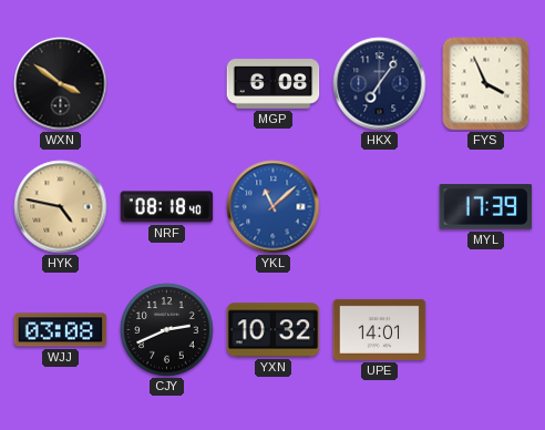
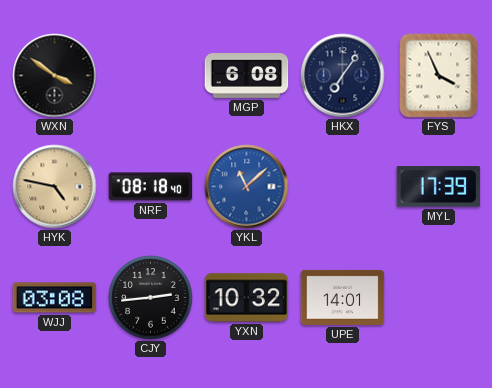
CJY: 2:41 -> 2:44 (151, 298)
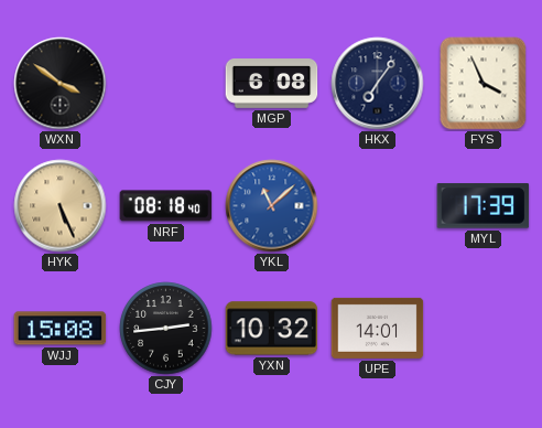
HYK: 4:47 -> 5:26 (61, 206)
WJJ: 03:08 -> 15:08 (61, 329)
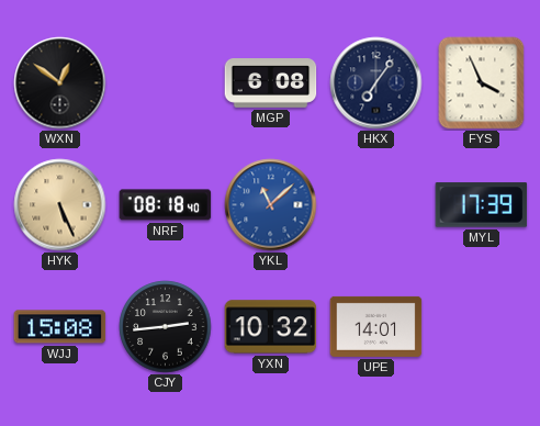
WXN: 3:51 -> 12:51 (60, 83)
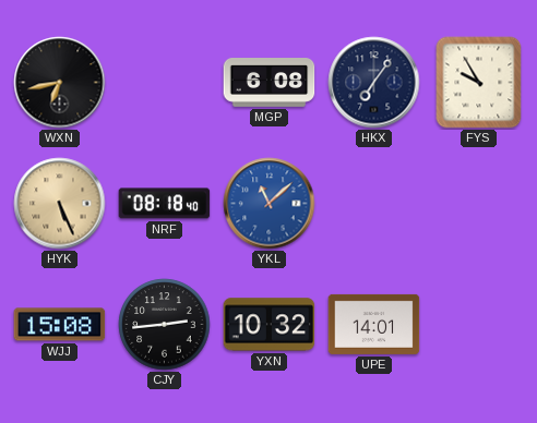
WXN: 12:51 -> 6:43 (60, 83)
FYS: 3:56 -> 9:55 (479, 83)
MYL: 17:39 -> none (482, 205)
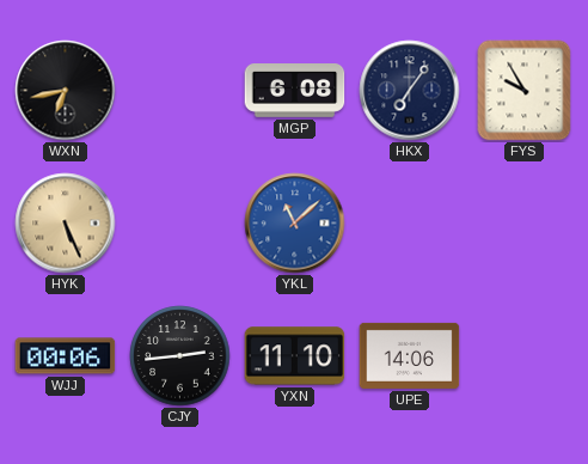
NRF: 08:18 -> none (165, 204)
WJJ: 15:08 -> 00:06 (66, 356)
YXN: 10:32 -> 11:10 (295, 356)
UPE: 14:01 -> 14:06 (410, 355)
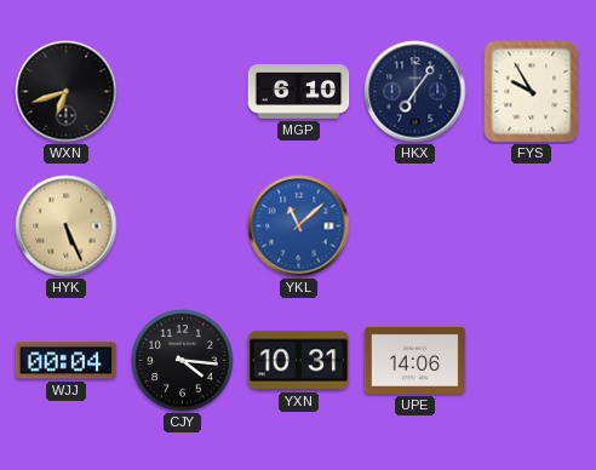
WXN: 6:43 -> 6:42 (67, 92)
MGP: 6:08 -> 6:10 (299, 92)
WJJ: 00:06 -> 00:04 (67, 361)
CJY: 2:44 -> 4:16 (183, 361)
YXN: 11:10 -> 10:31 (299, 361)
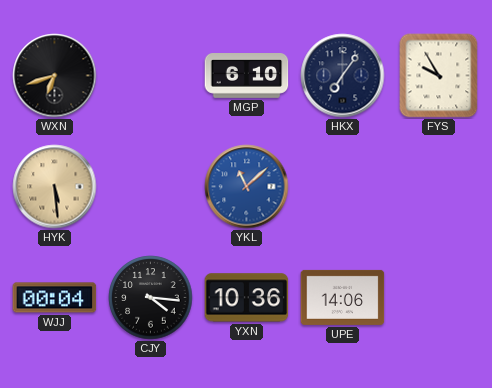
HYK: 5:26 -> 5:29 (55, 187)
YXN: 10:31 -> 10:36 (247, 298)
